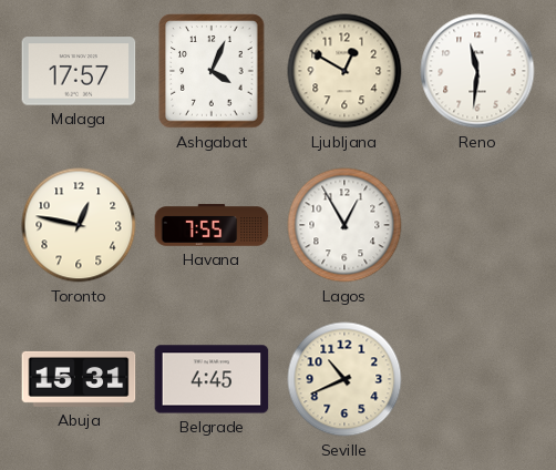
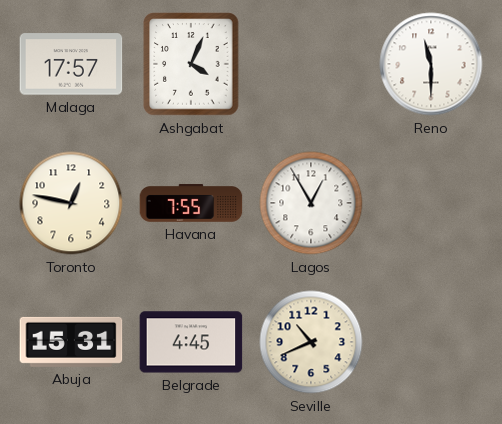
Ljubljana: 12:50 -> none (344, 71)
Reno: 11:31 -> 11:30 (431, 64)
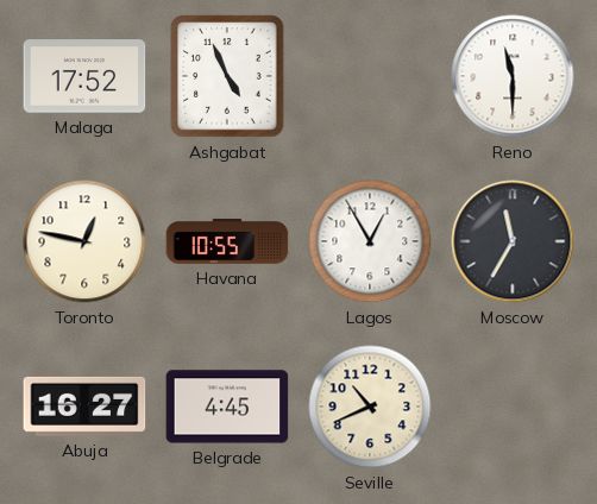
Malaga: 17:57 -> 17:52 (84, 76)
Ashgabat: 4:04 -> 4:56 (227, 76)
Havana: 7:55 -> 10:55 (227, 241)
Moscow: none -> 11:35 (513, 241)
Abuja: 15:31 -> 16:27 (84, 407)
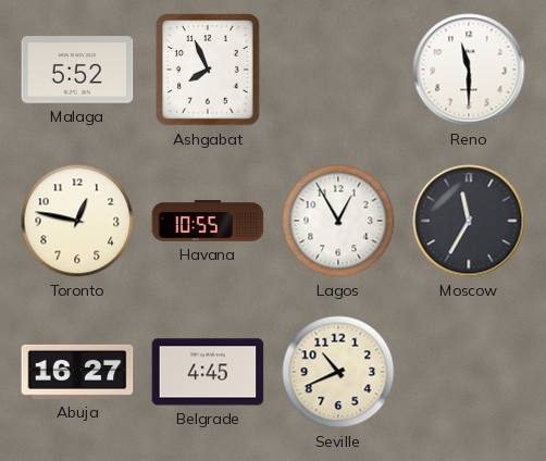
Malaga: 17:52 -> 5:52 (77, 70)
Ashgabat: 4:56 -> 7:56 (208, 70)
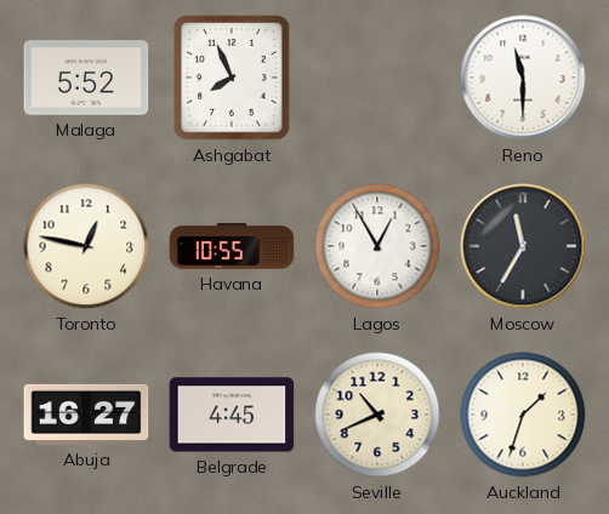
Auckland: none -> 1:33 (523, 415)
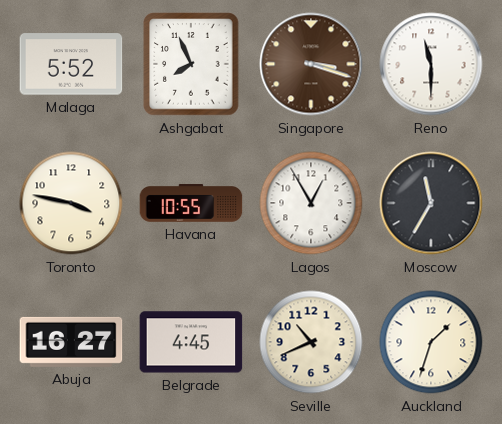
Singapore: none -> 3:18 (311, 64)
Toronto: 12:47 -> 3:47 (71, 203)
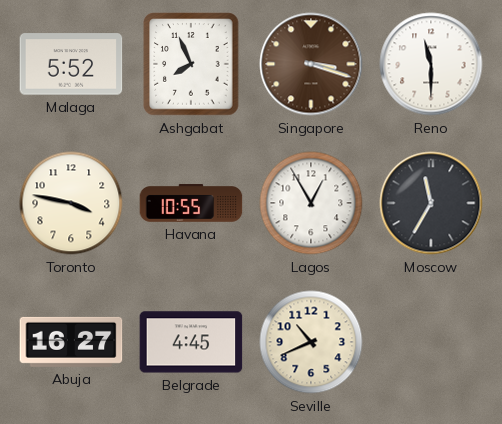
Auckland: 1:33 -> none (431, 342)
